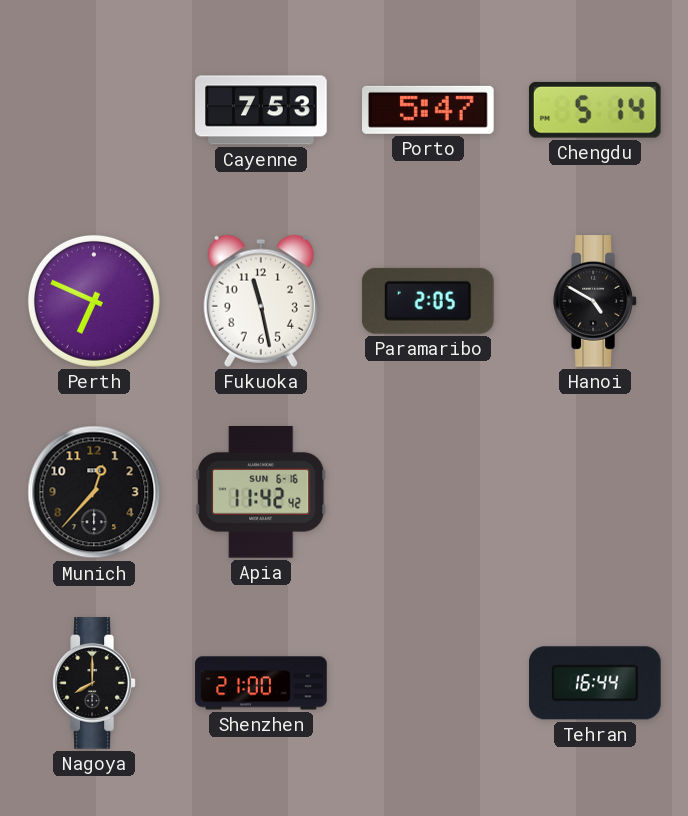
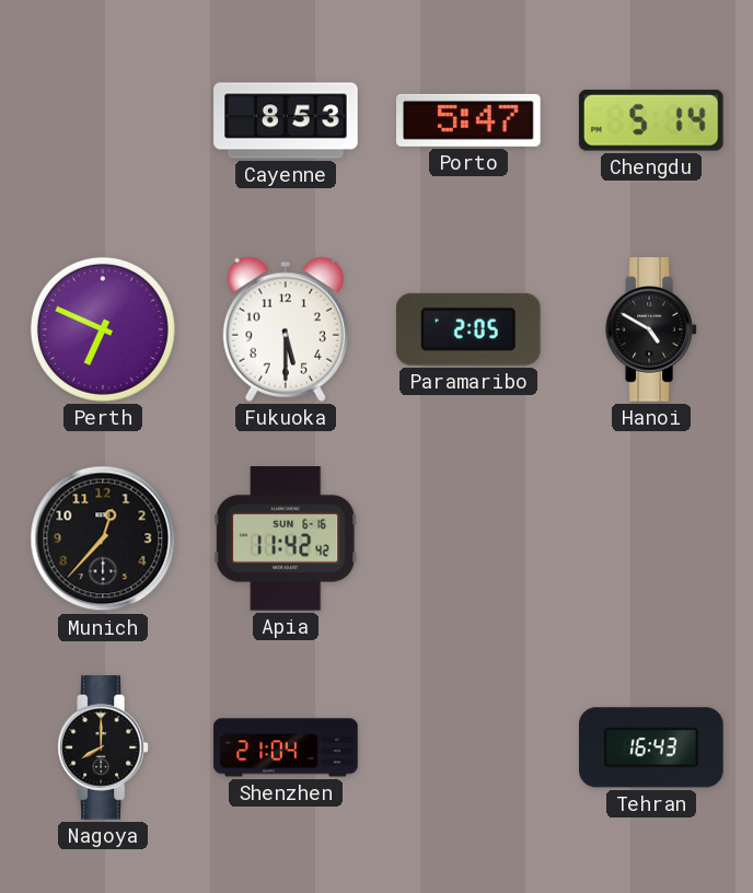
Cayenne: 7:53 -> 8:53 (286, 120)
Fukuoka: 11:28 -> 5:30 (286, 329)
Shenzhen: 21:00 -> 21:04 (286, 747)
Tehran: 16:44 -> 16:43 (652, 747)
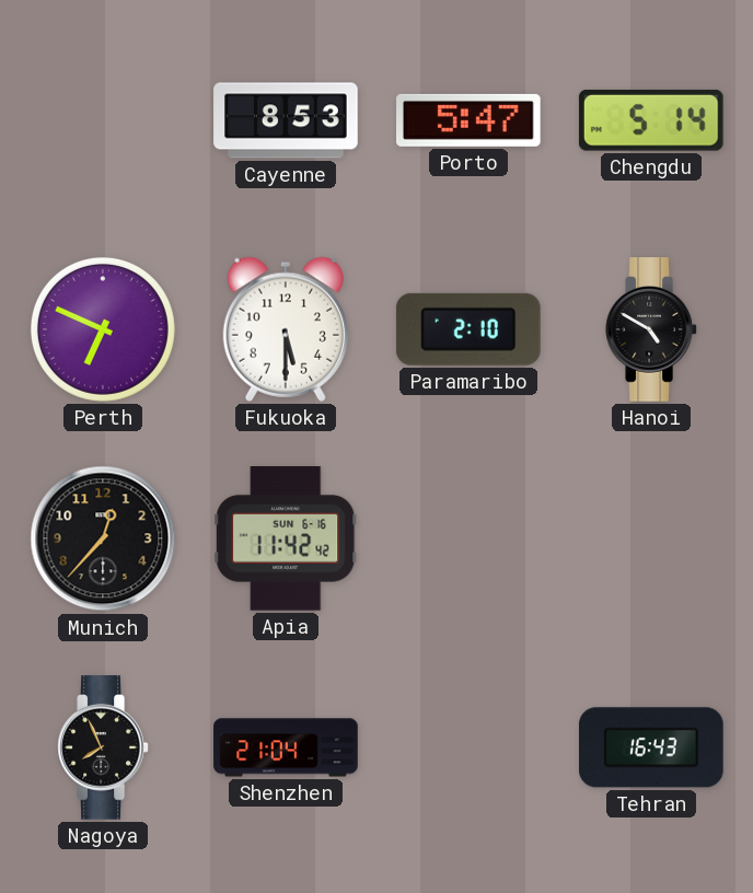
Paramaribo: 2:05 -> 2:10 (468, 329)
Nagoya: 8:00 -> 7:56 (103, 747)
